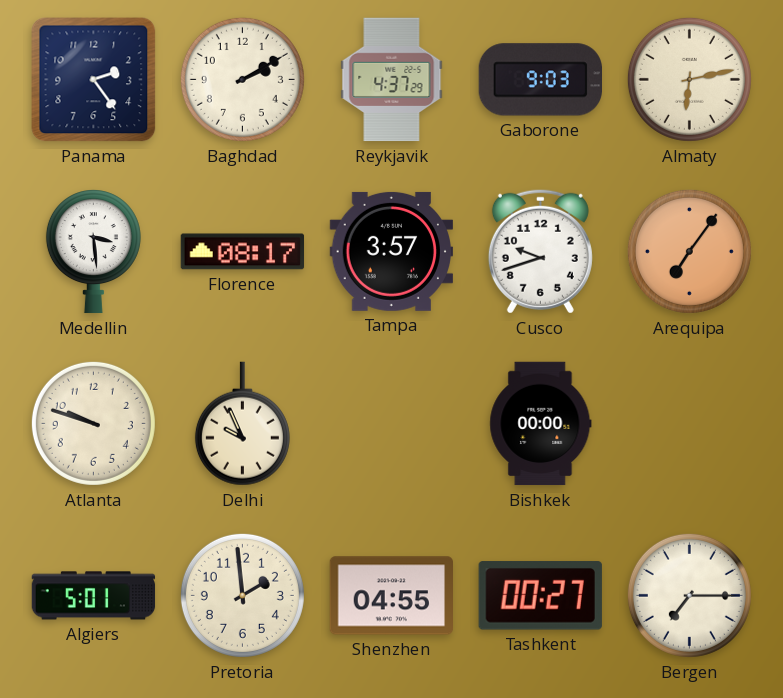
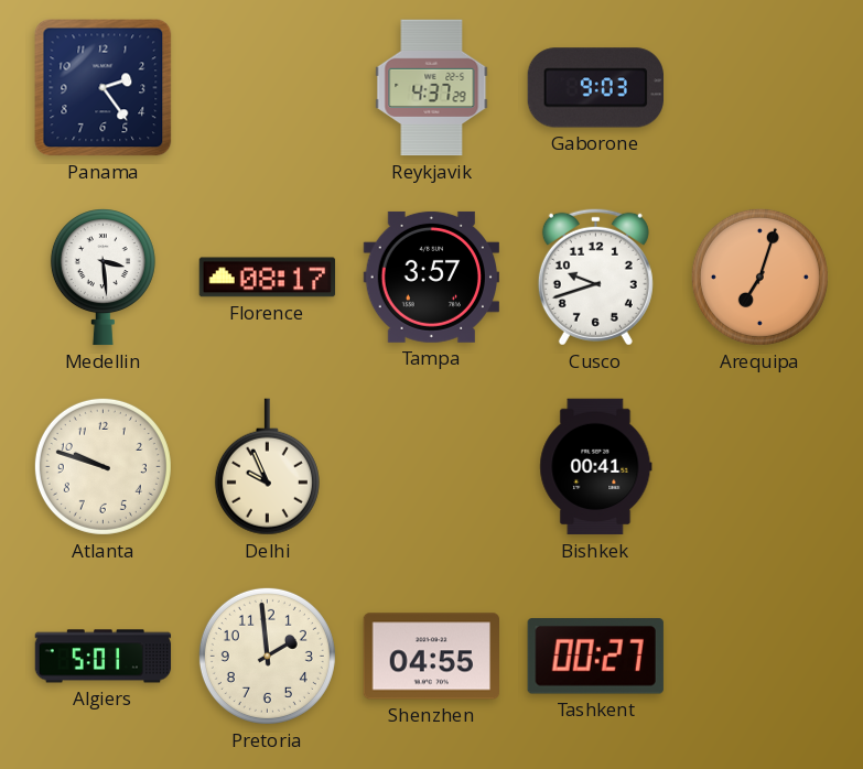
Baghdad: 2:10 -> none (242, 79)
Almaty: 6:13 -> none (689, 79)
Arequipa: 7:06 -> 7:03 (759, 277)
Bishkek: 00:00 -> 00:41 (596, 467)
Bergen: 7:15 -> none (689, 595)
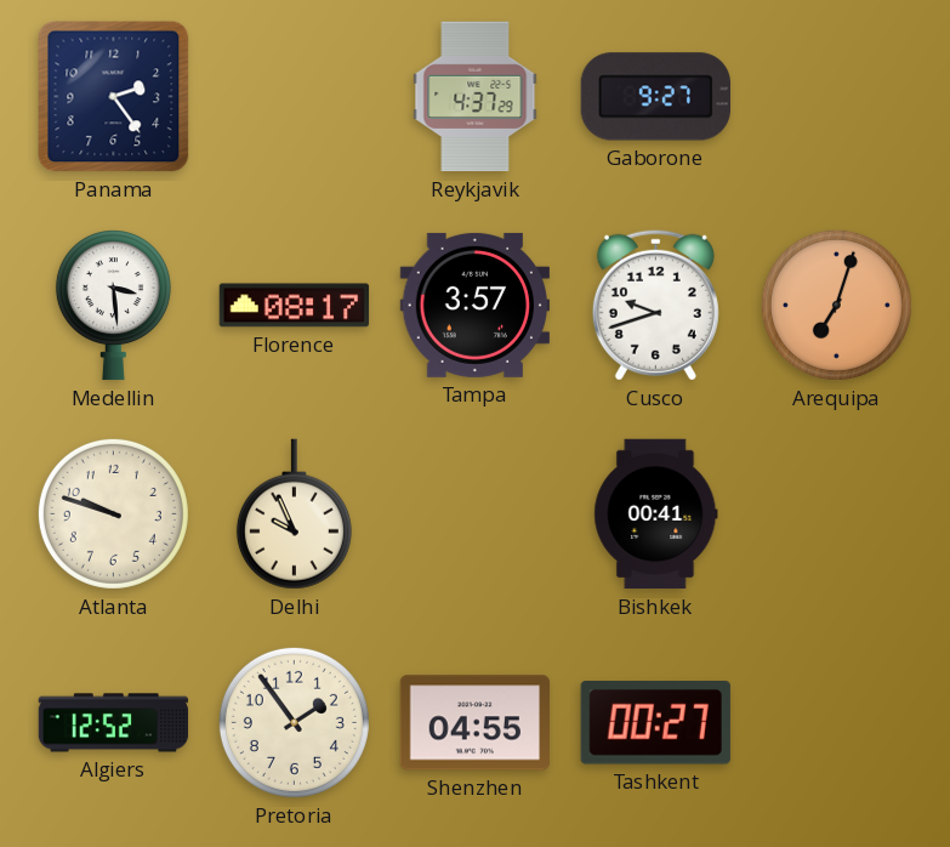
Gaborone: 9:03 -> 9:27 (655, 97)
Algiers: 5:01 -> 12:52 (114, 723)
Pretoria: 1:59 -> 1:54 (294, 722)
